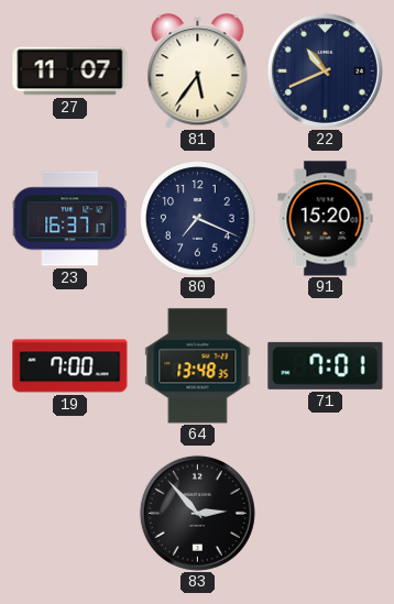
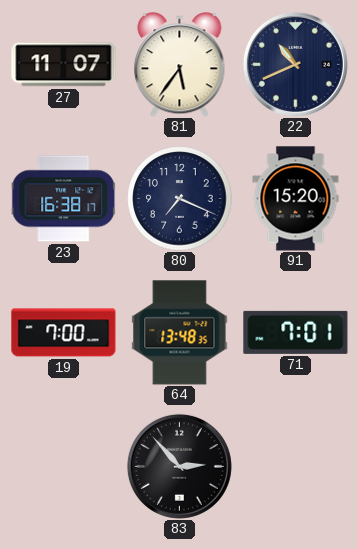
23: 16:37 -> 16:38 (63, 199)
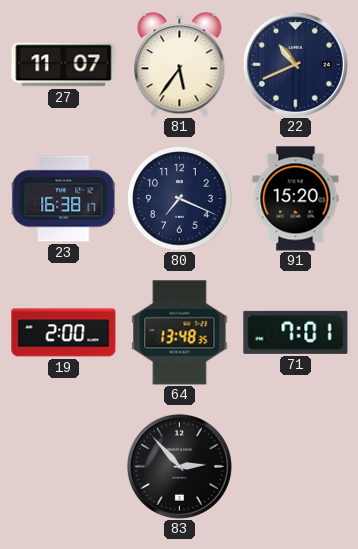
19: 7:00 -> 2:00 (64, 333)
